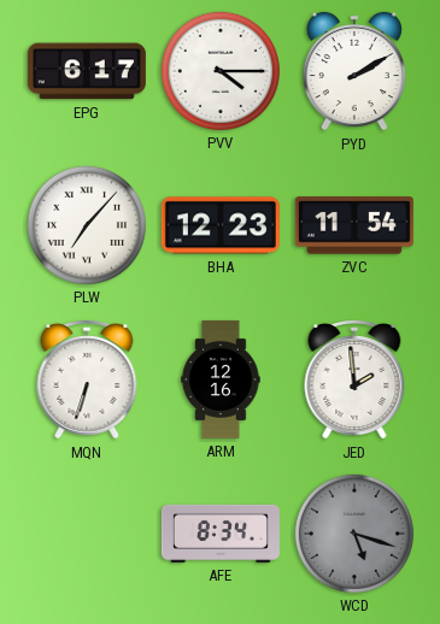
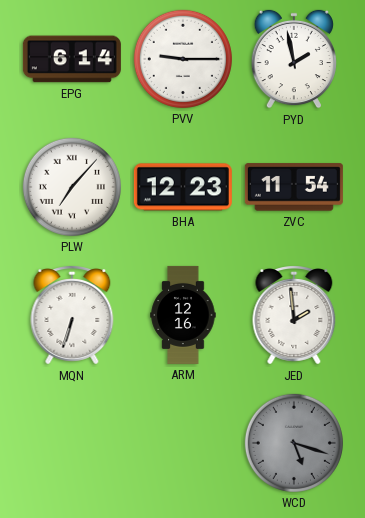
EPG: 6:17 -> 6:14 (72, 59)
PVV: 4:15 -> 9:15 (183, 59)
PYD: 2:10 -> 1:58 (294, 59)
AFE: 8:34 -> none (221, 534)
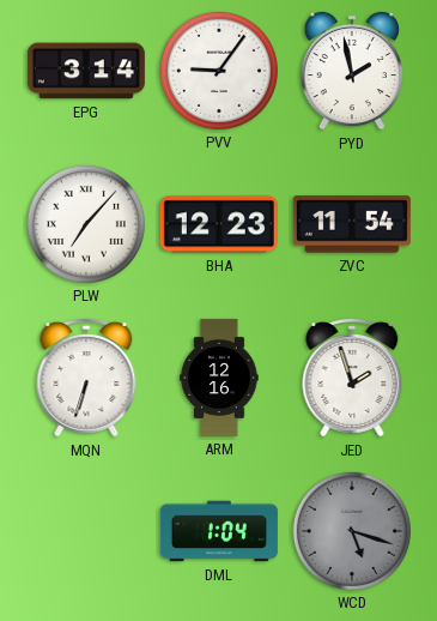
EPG: 6:14 -> 3:14 (86, 71)
PVV: 9:15 -> 9:06 (219, 71)
JED: 1:59 -> 1:57 (352, 378)
DML: none -> 1:04 (219, 531)
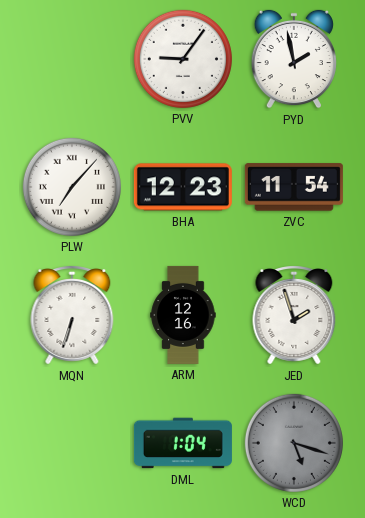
EPG: 3:14 -> none (86, 71)
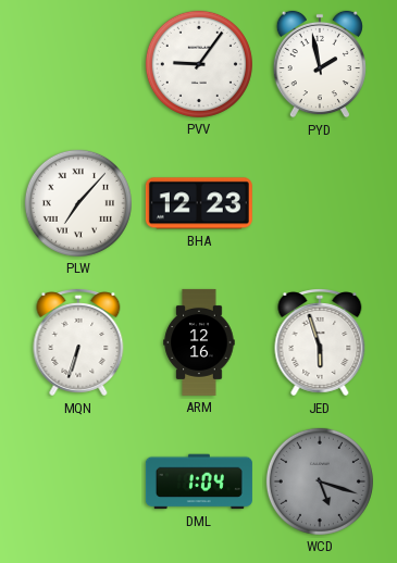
ZVC: 11:54 -> none (294, 187)
JED: 1:57 -> 5:57 (320, 342)
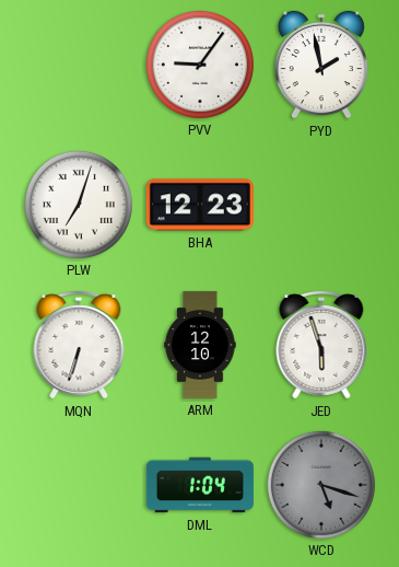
PLW: 7:07 -> 7:03 (79, 205)
ARM: 12:16 -> 12:10 (200, 345)
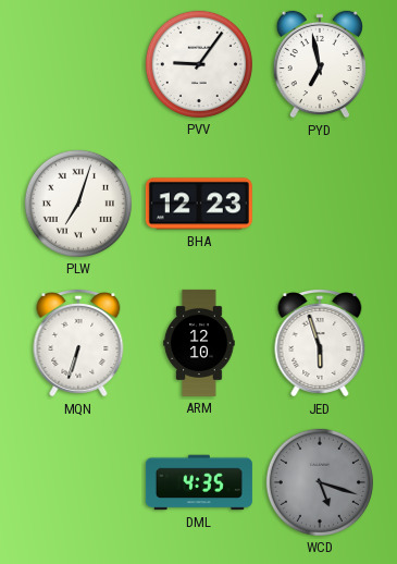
PYD: 1:58 -> 6:58 (320, 64)
DML: 1:04 -> 4:35 (199, 482)
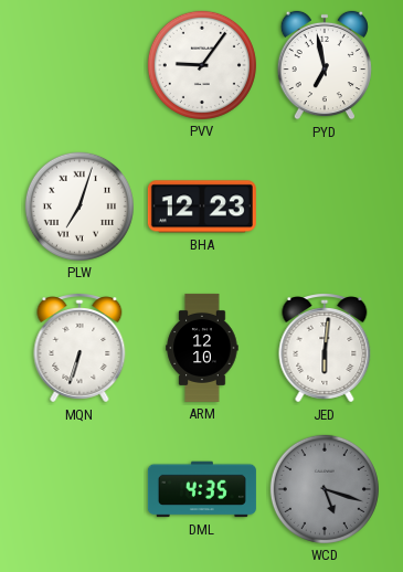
JED: 5:57 -> 6:01 (325, 348)
